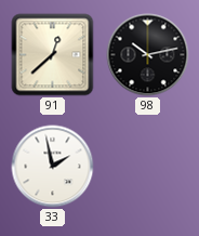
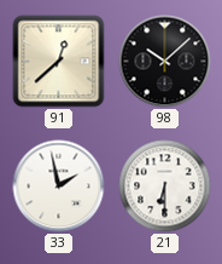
98: 10:13 -> 10:08 (165, 62)
21: none -> 6:30 (165, 186)
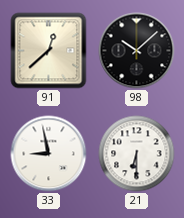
33: 1:58 -> 8:58 (49, 154)
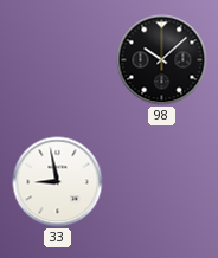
91: 12:38 -> none (49, 51)
21: 6:30 -> none (137, 154)
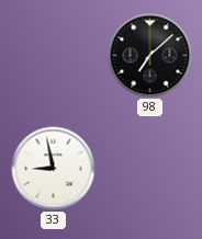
98: 10:08 -> 7:08 (150, 56)
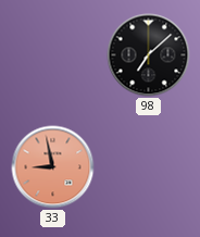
33 dial: white -> salmon (53, 167)
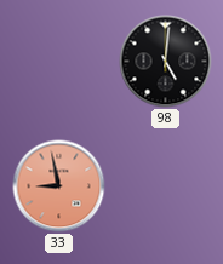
98: 7:08 -> 5:01 (166, 62)
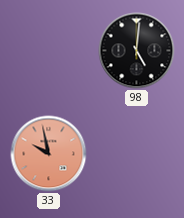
33: 8:58 -> 9:58 (49, 154)
